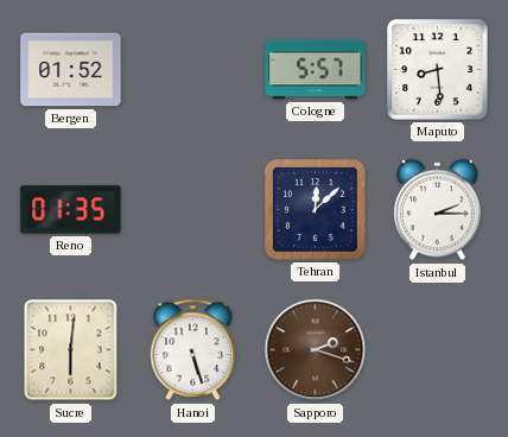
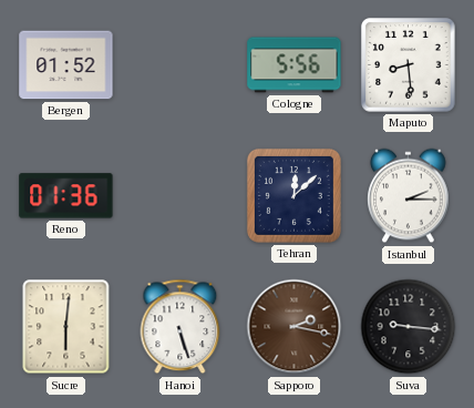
Cologne: 5:57 -> 5:56 (295, 65)
Reno: 01:35 -> 01:36 (66, 196)
Sapporo: 2:18 -> 2:17 (295, 327)
Suva: none -> 9:16 (409, 327)
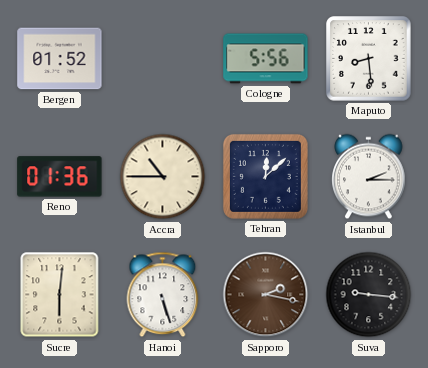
Accra: none -> 10:45 (163, 177)
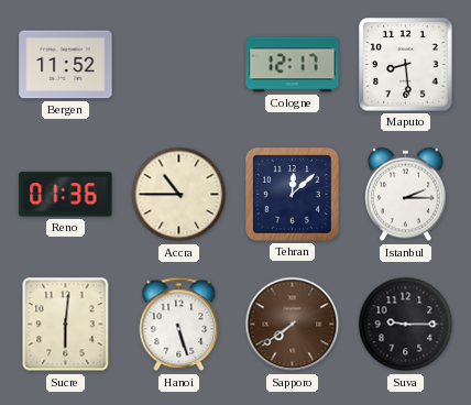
Bergen: 01:52 -> 11:52 (66, 65)
Cologne: 5:56 -> 12:17 (293, 65)
Sapporo: 2:17 -> 7:39 (293, 325)
Suva: 9:16 -> 9:15 (406, 325)
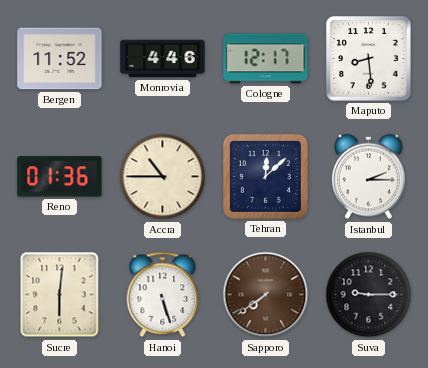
Monrovia: none -> 4:46 (163, 59)
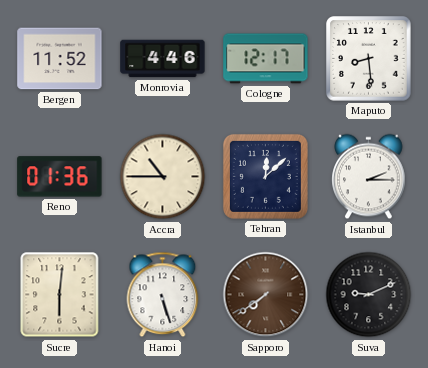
Suva: 9:15 -> 9:11 (369, 295)
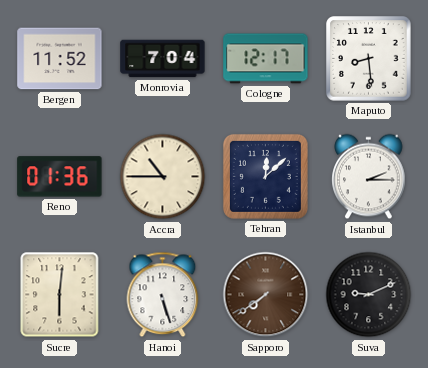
Monrovia: 4:46 -> 7:04 (163, 59)
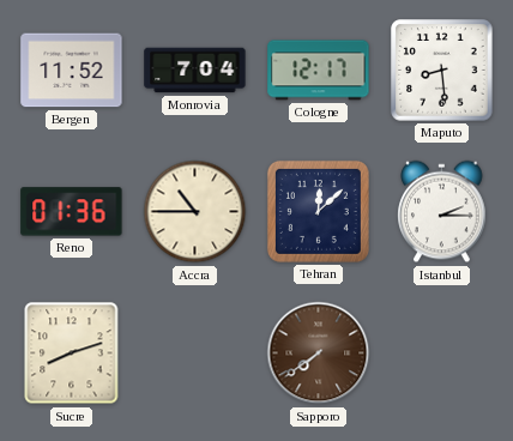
Sucre: 6:01 -> 8:12 (72, 354)
Hanoi: 5:27 -> none (163, 295)
Suva: 9:11 -> none (369, 295)
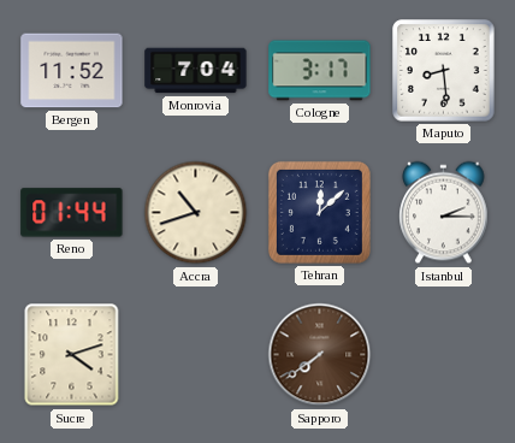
Cologne: 12:17 -> 3:17 (320, 71)
Reno: 01:36 -> 01:44 (72, 213)
Accra: 10:45 -> 10:42 (196, 213)
Sucre: 8:12 -> 4:12 (72, 355)
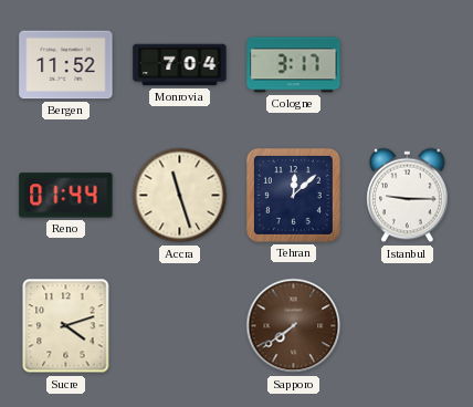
Maputo: 8:29 -> none (444, 71)
Accra: 10:42 -> 11:27 (180, 196)
Istanbul: 2:15 -> 9:15 (408, 196)
